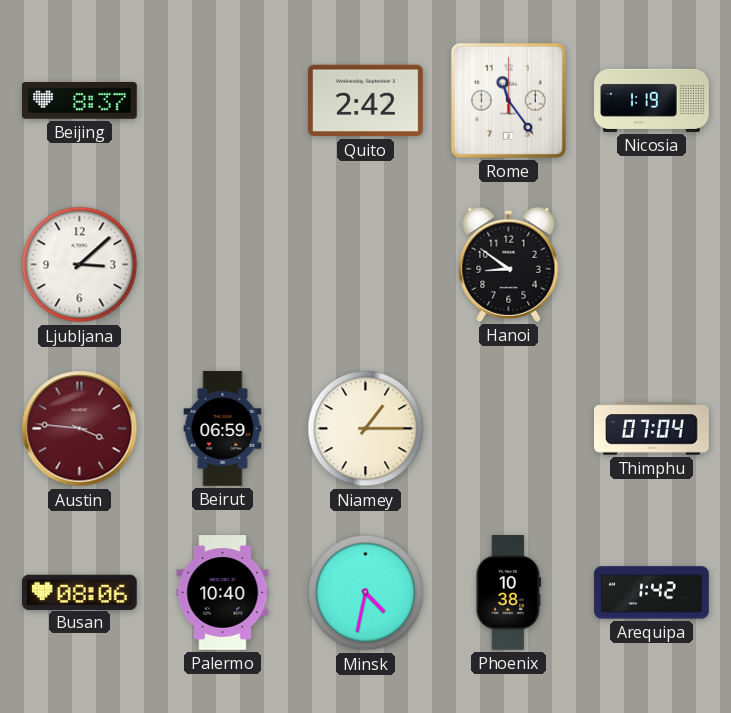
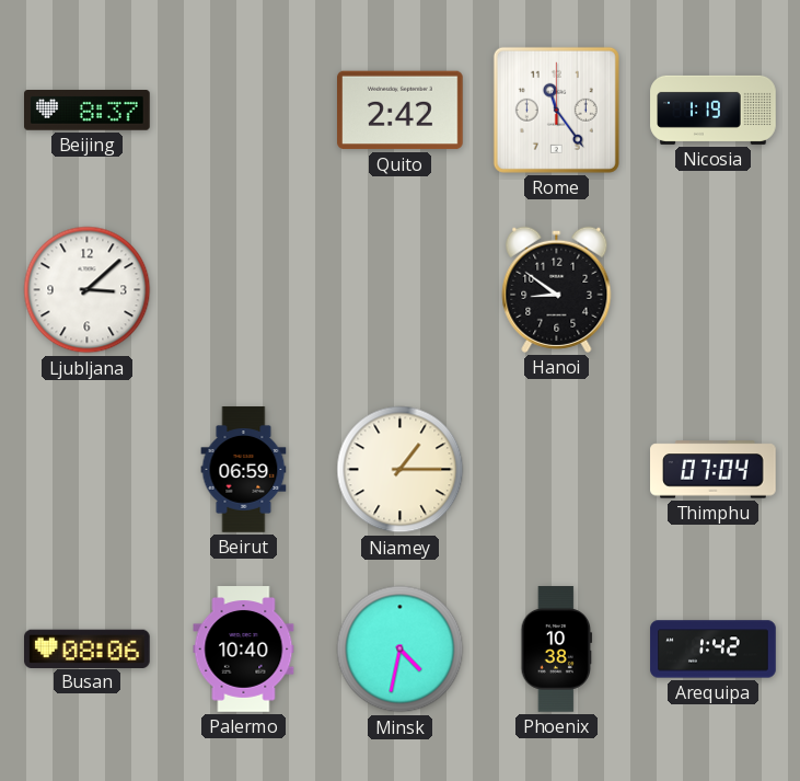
Austin: 3:46 -> none (80, 429)
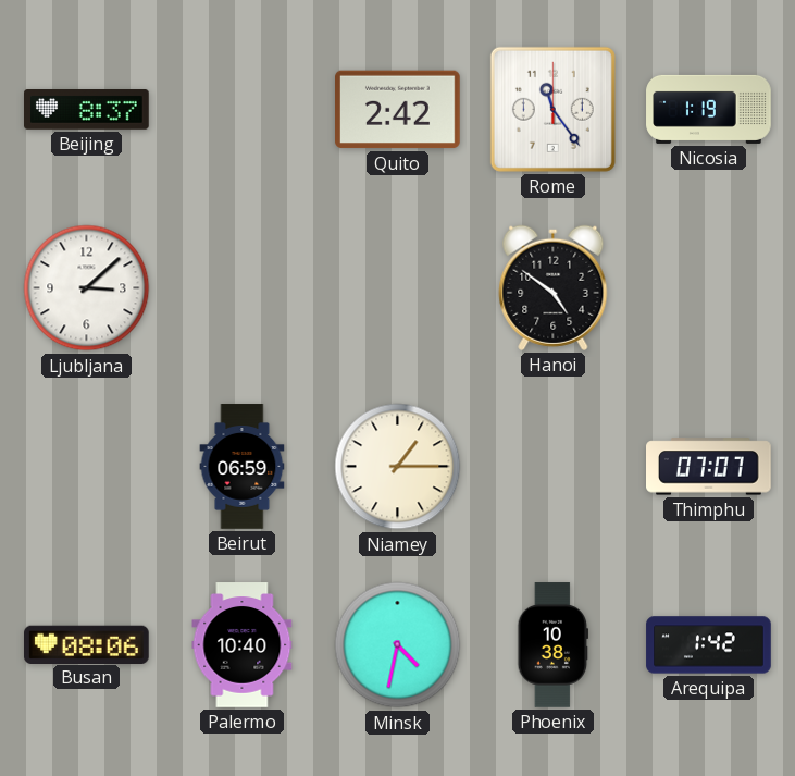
Hanoi: 8:51 -> 4:51 (554, 287)
Thimphu: 07:04 -> 07:07 (709, 467)
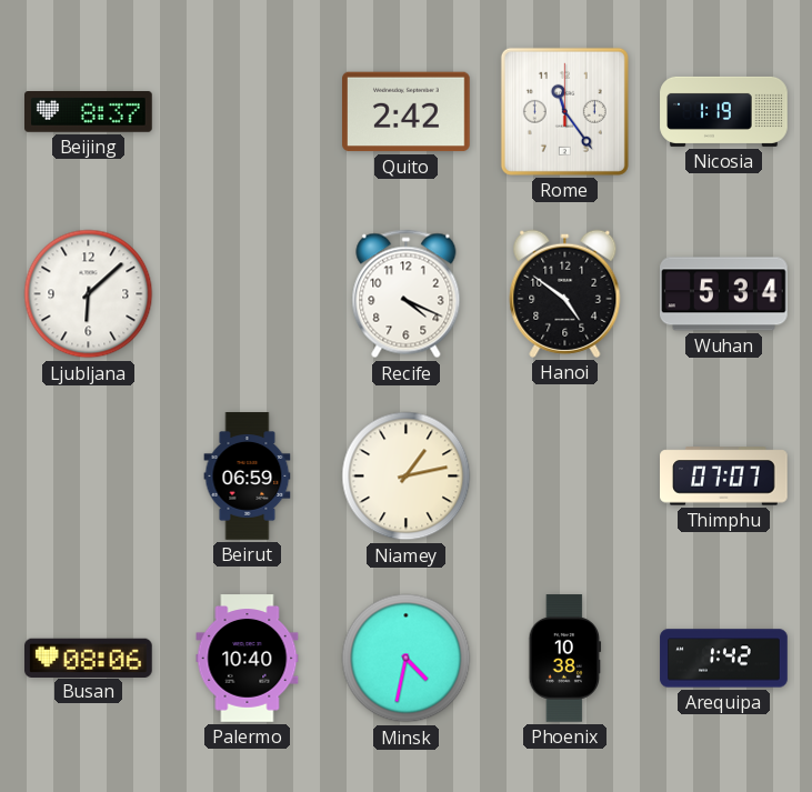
Ljubljana: 3:08 -> 6:08 (89, 294)
Recife: none -> 4:19 (407, 294)
Wuhan: none -> 5:34 (724, 294)
Niamey: 1:15 -> 1:13 (407, 477)
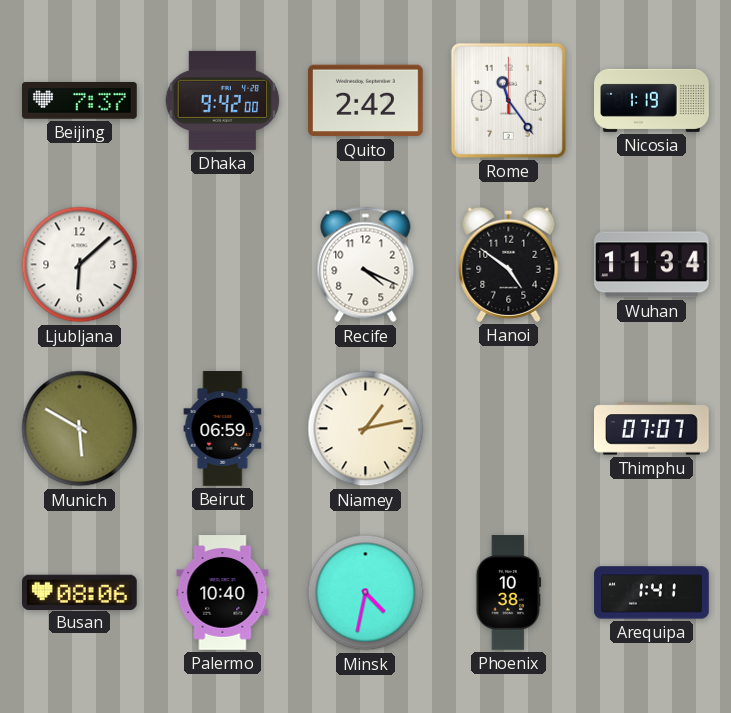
Beijing: 8:37 -> 7:37 (80, 101)
Dhaka: none -> 9:42 (223, 100)
Wuhan: 5:34 -> 11:34 (652, 265)
Munich: none -> 5:50 (80, 429)
Arequipa: 1:42 -> 1:41 (652, 593)
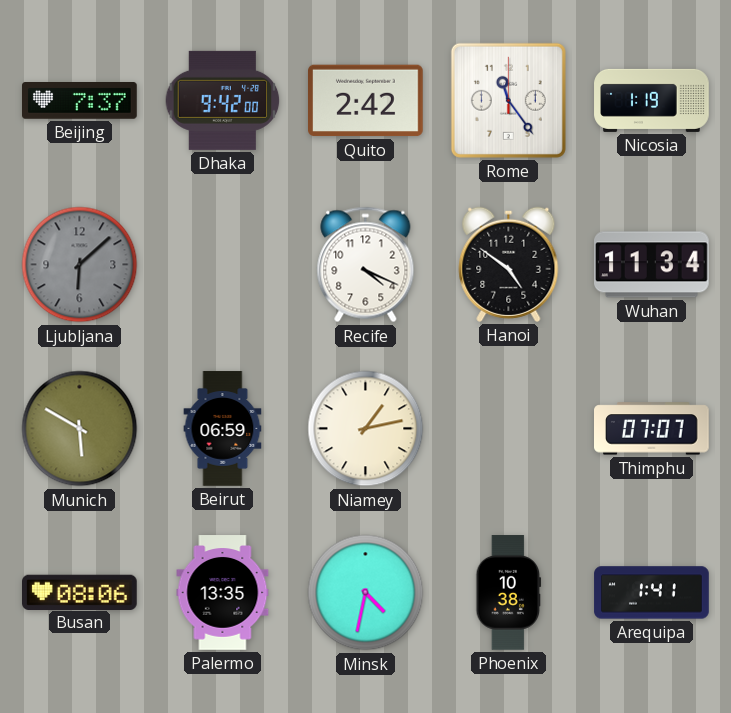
Ljubljana dial: white -> grey (80, 265)
Palermo: 10:40 -> 13:35 (223, 593)
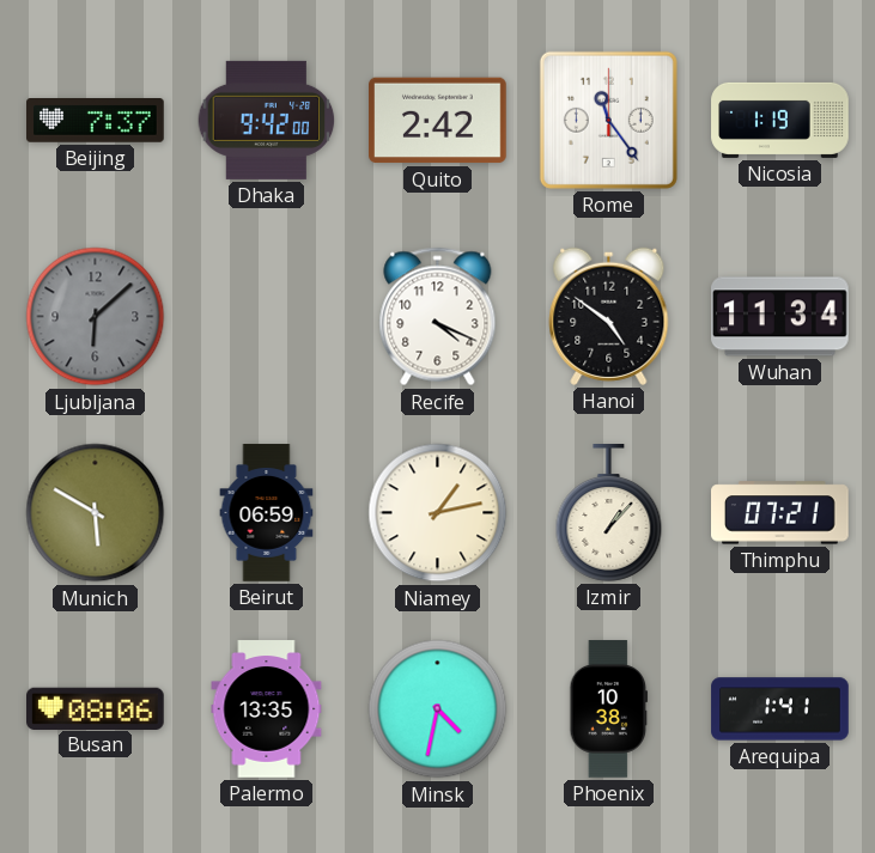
Izmir: none -> 1:07 (609, 513)
Thimphu: 07:07 -> 07:21 (780, 513)
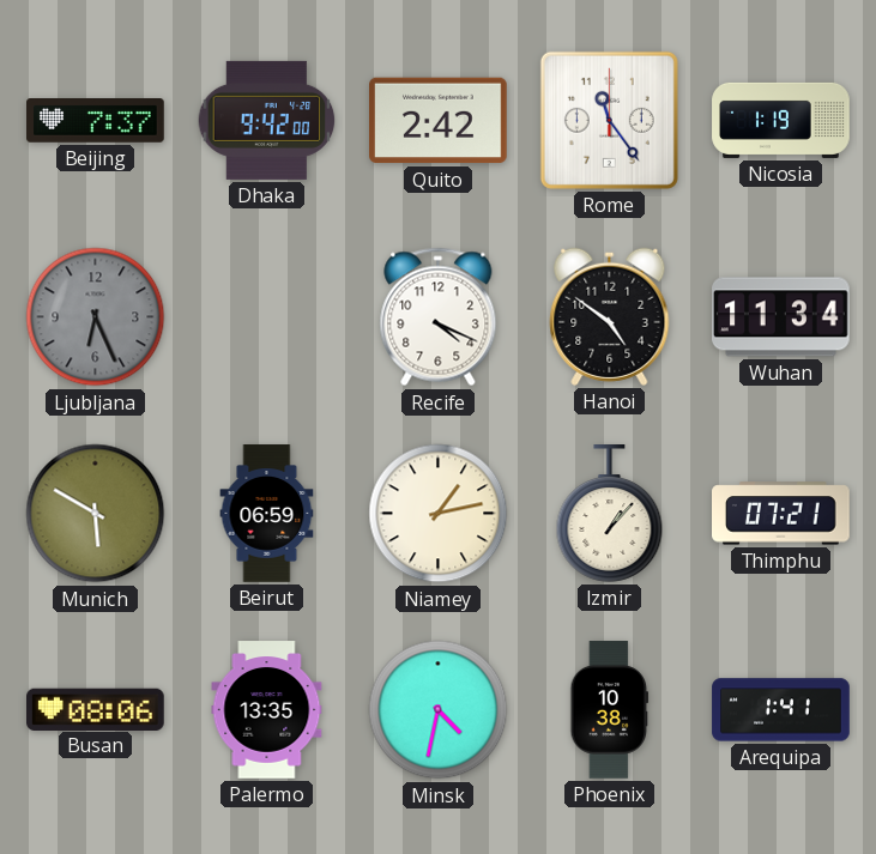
Ljubljana: 6:08 -> 6:26 (96, 317)
